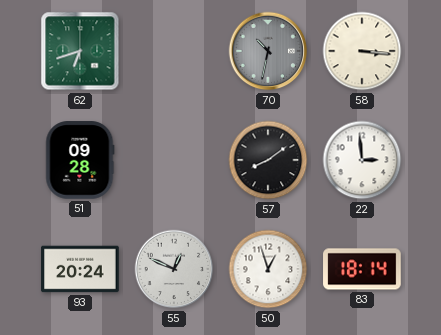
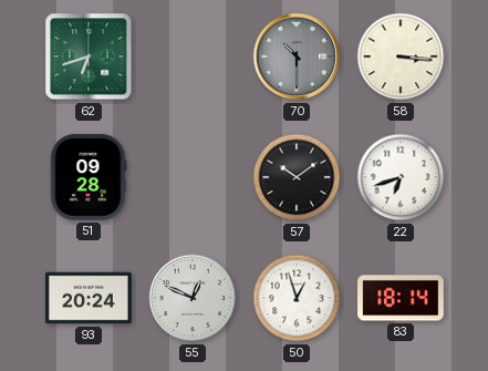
70: 10:32 -> 10:30 (297, 56)
57: 8:09 -> 10:09 (297, 177)
22: 2:59 -> 6:42 (401, 177)
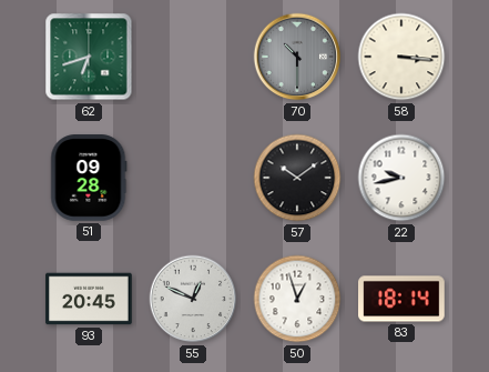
22: 6:42 -> 9:43 (401, 178)
93: 20:24 -> 20:45 (89, 299)
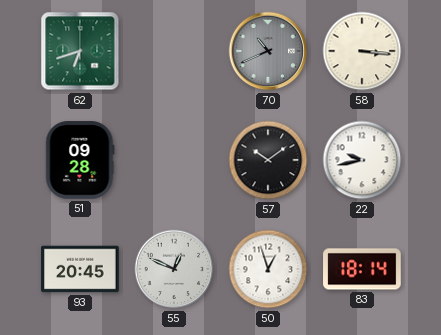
70: 10:30 -> 10:41 (268, 51)
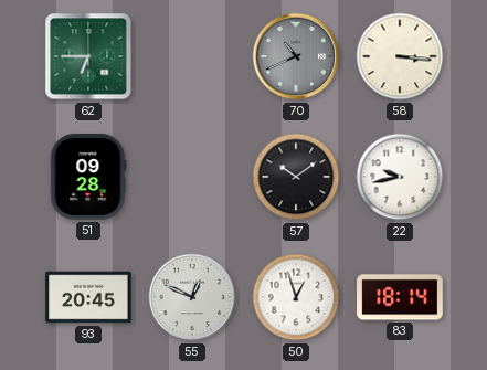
62: 6:42 -> 6:45 (88, 56)
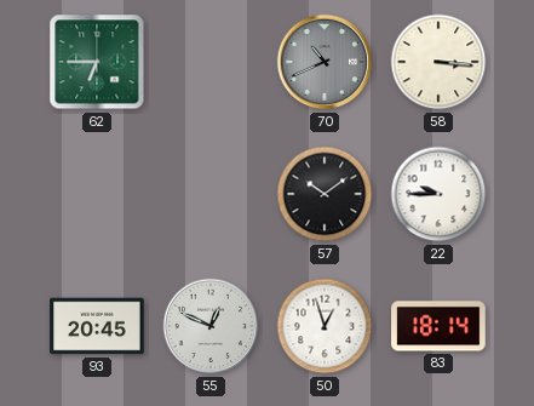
51: 09:28 -> none (88, 177)
22: 9:43 -> 9:45 (438, 194)
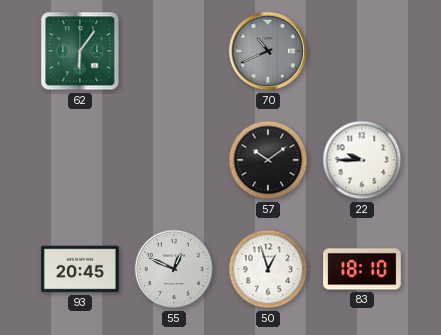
62: 6:45 -> 6:06 (80, 51)
58: 3:16 -> none (438, 62)
83: 18:14 -> 18:10 (362, 269)
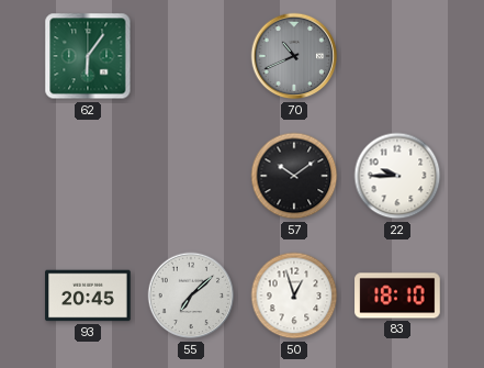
55: 12:49 -> 7:08 (191, 295)
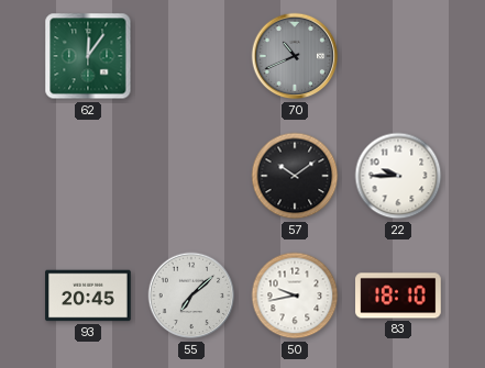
62: 6:06 -> 12:06 (88, 56)
50: 12:57 -> 9:43 (295, 295)
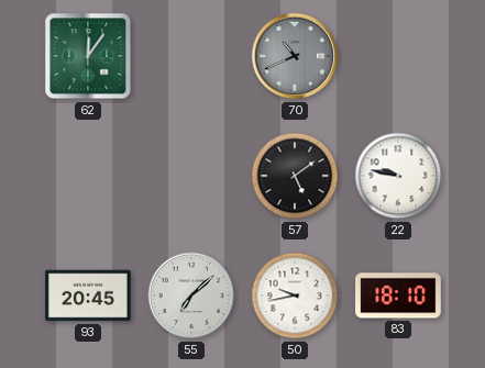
57: 10:09 -> 5:09 (295, 176)
22: 9:45 -> 9:47 (398, 176)
